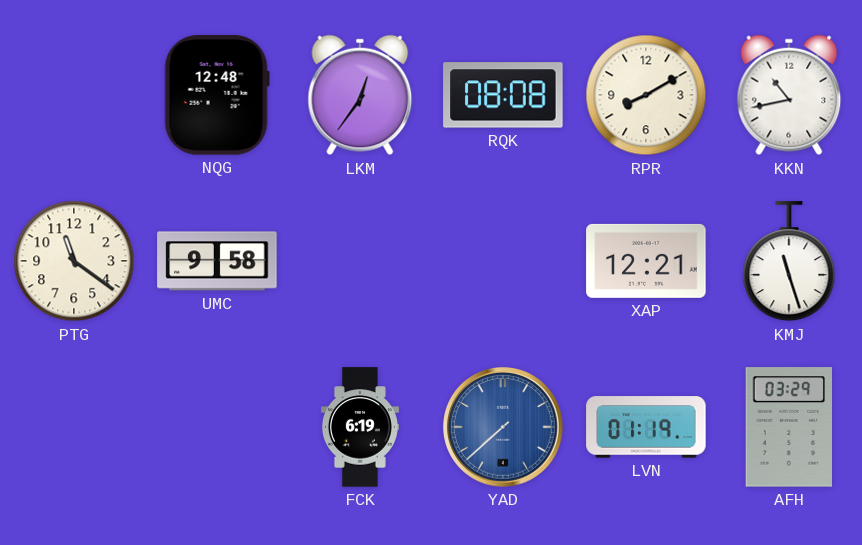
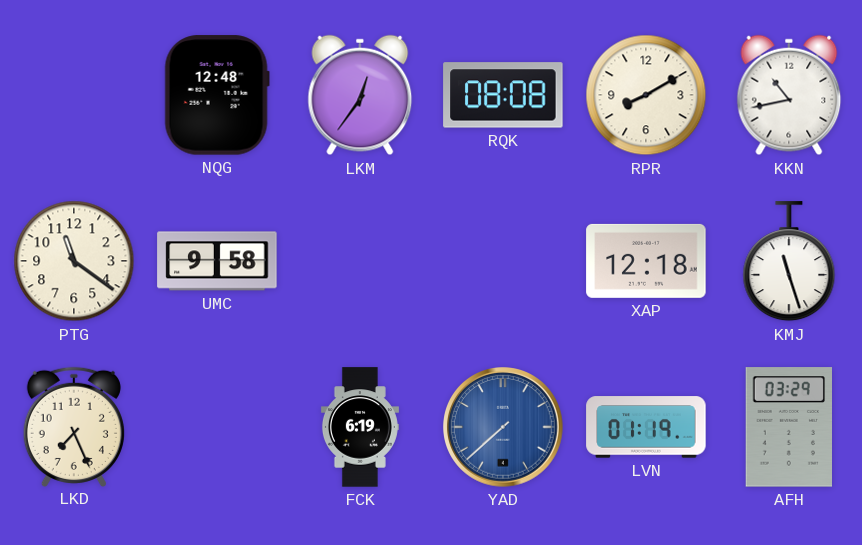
XAP: 12:21 -> 12:18 (646, 261)
LKD: none -> 7:26 (74, 426)
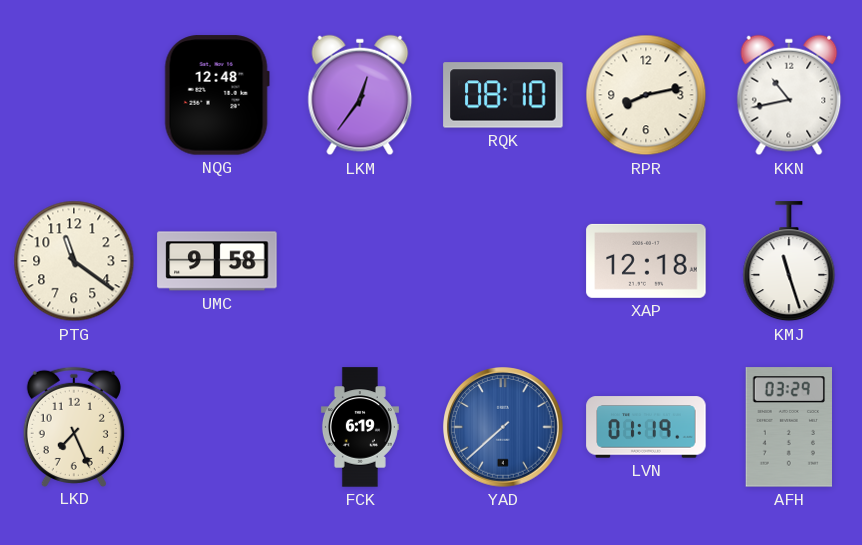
RQK: 08:08 -> 08:10 (503, 95)
RPR: 8:10 -> 8:13 (646, 95)
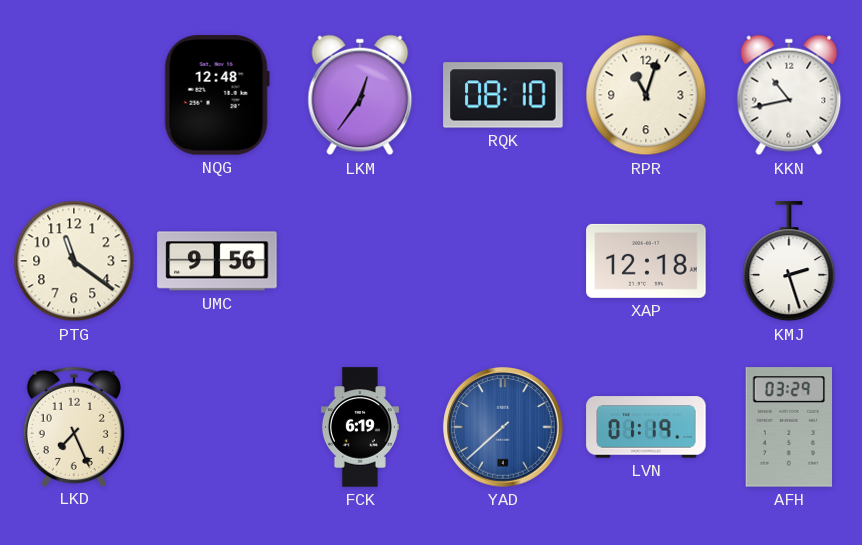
RPR: 8:13 -> 11:03 (646, 95)
UMC: 9:58 -> 9:56 (217, 261)
KMJ: 11:27 -> 2:27 (789, 262)
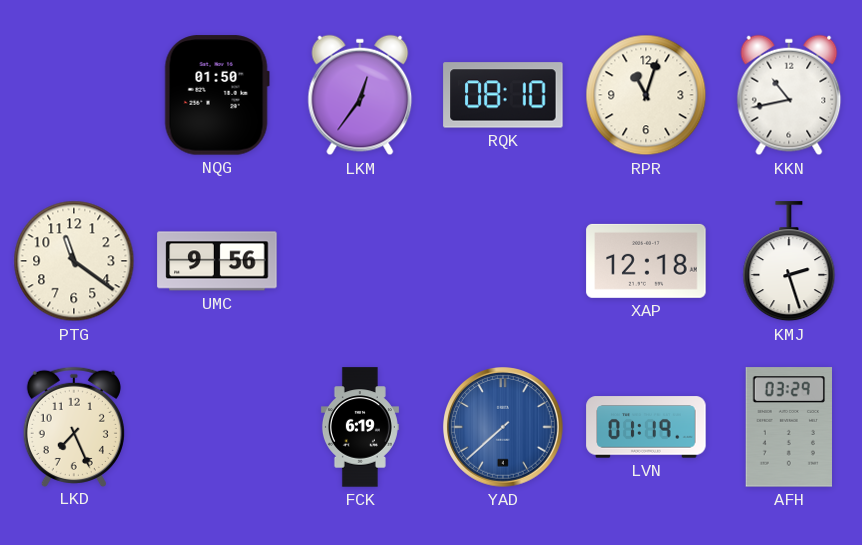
NQG: 12:48 -> 01:50 (217, 95)
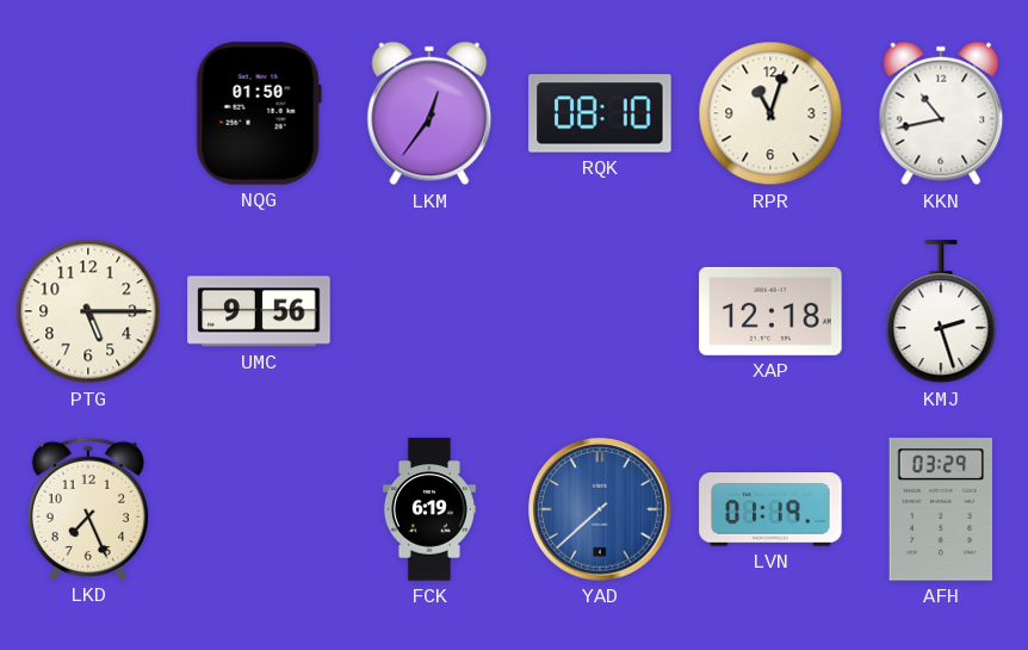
PTG: 11:21 -> 5:15 (88, 311)
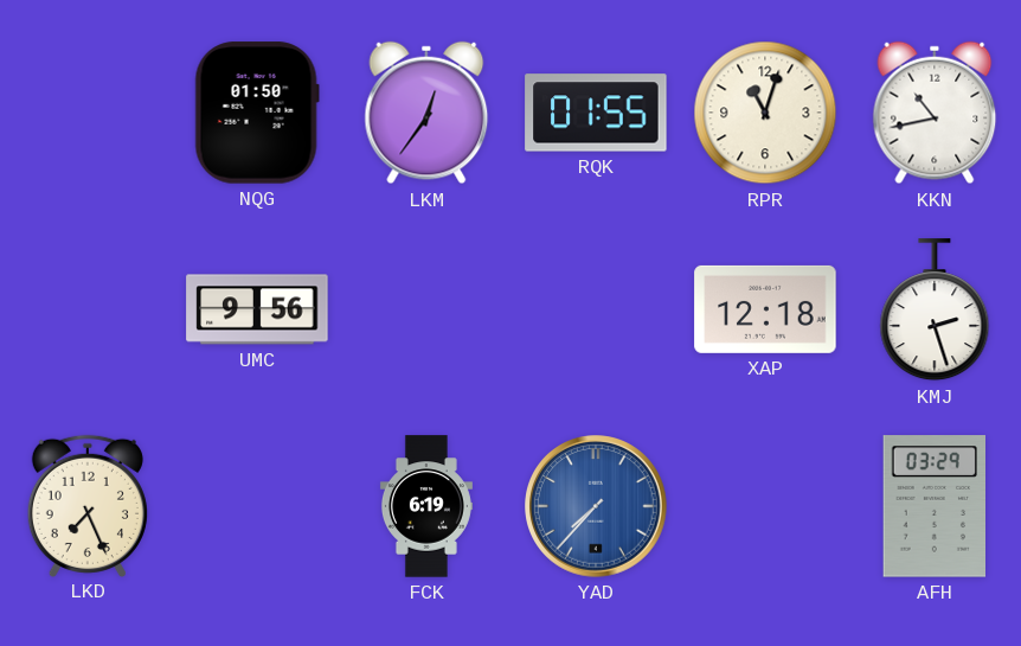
RQK: 08:10 -> 01:55 (596, 113)
PTG: 5:15 -> none (88, 311)
YAD: 7:38 -> 7:37 (596, 506)
LVN: 01:19 -> none (770, 509)
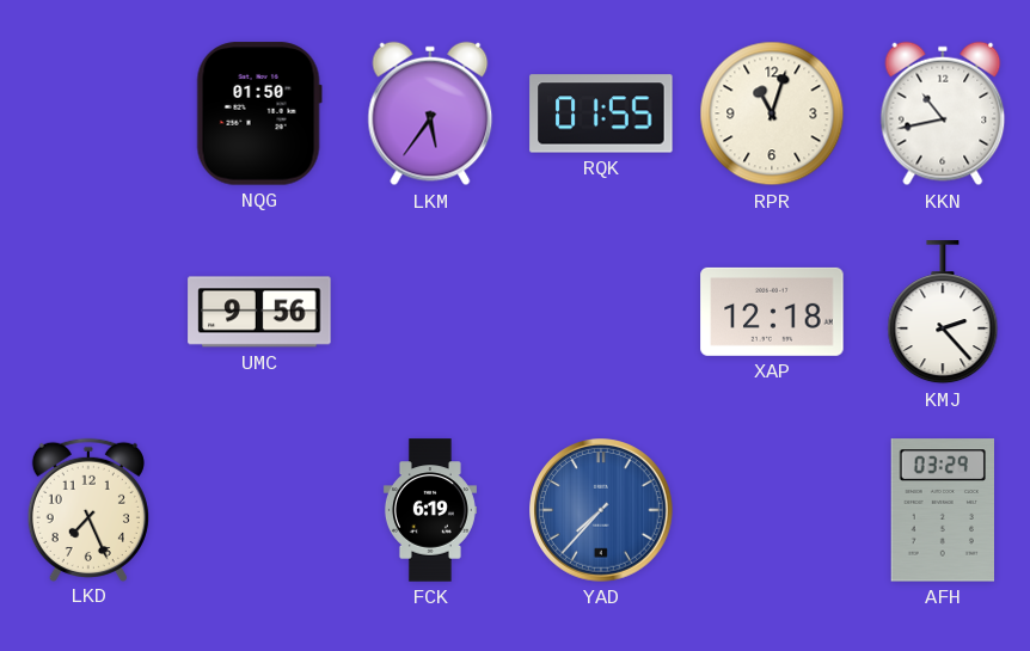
LKM: 12:36 -> 5:36 (430, 113)
KMJ: 2:27 -> 2:23 (943, 313)
